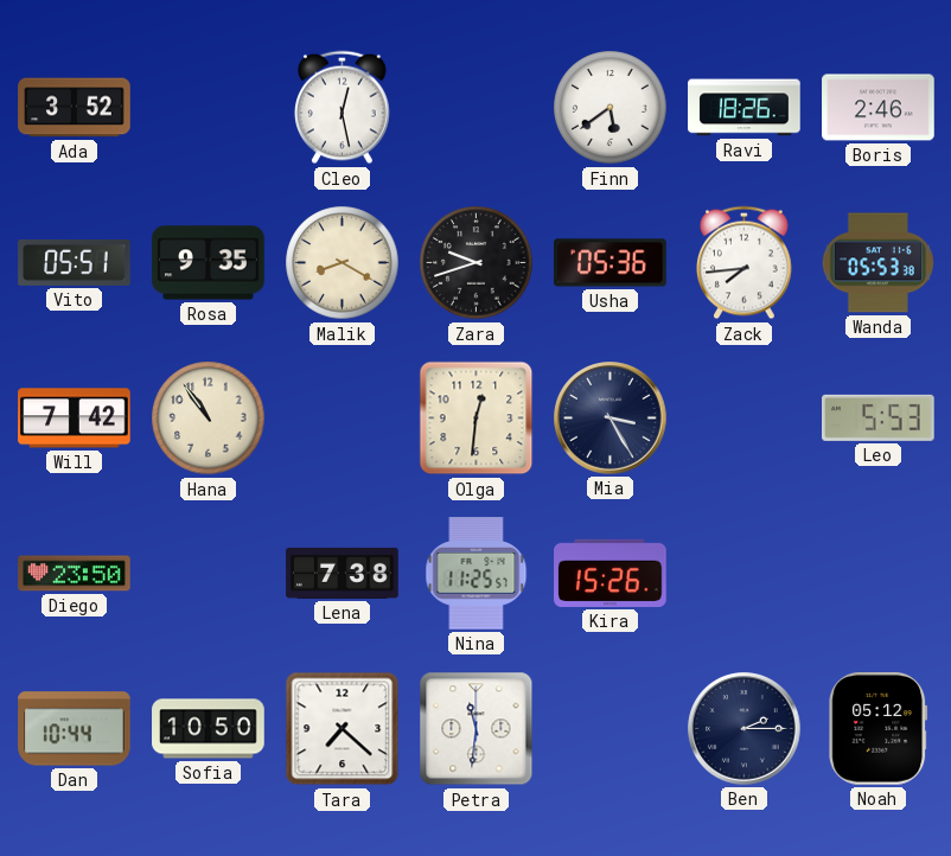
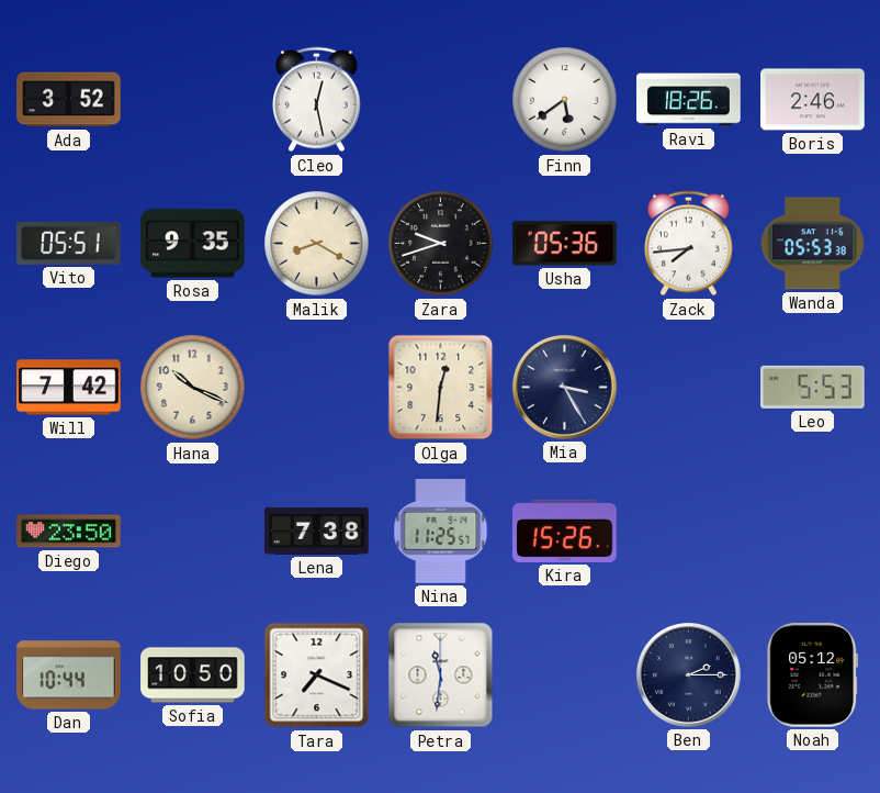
Hana: 10:54 -> 10:19 (193, 388)
Tara: 7:22 -> 7:19 (317, 675)
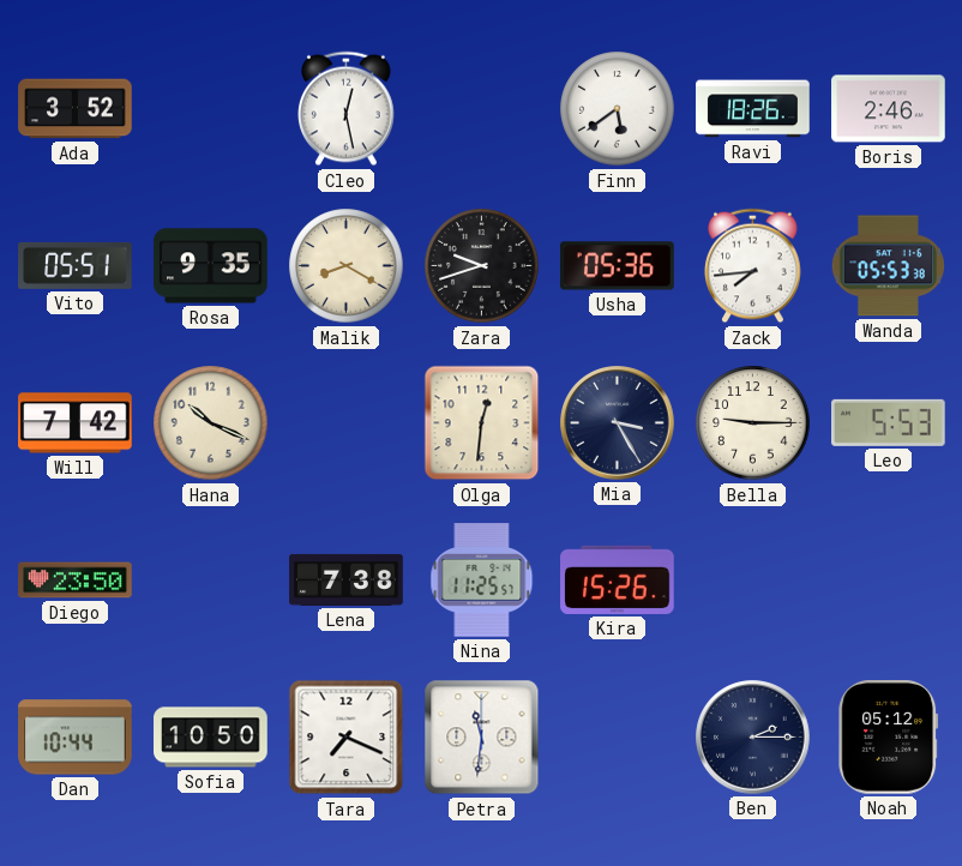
Bella: none -> 9:15 (753, 423)
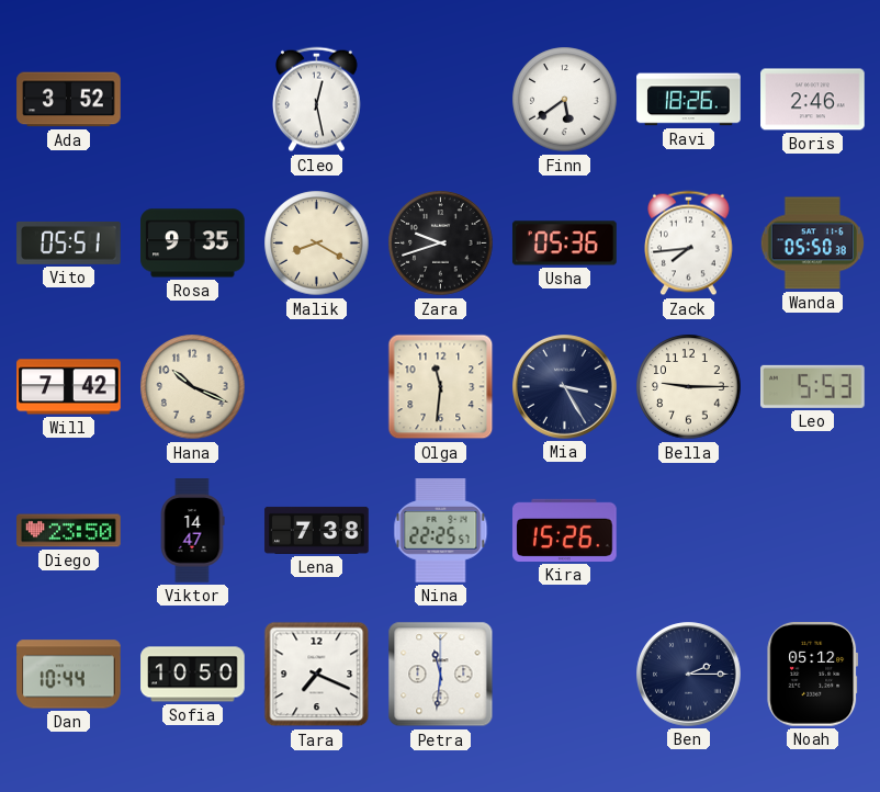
Wanda: 05:53 -> 05:50 (812, 244)
Olga: 12:31 -> 11:31 (441, 387)
Viktor: none -> 14:47 (192, 531)
Nina: 11:25 -> 22:25 (441, 531)
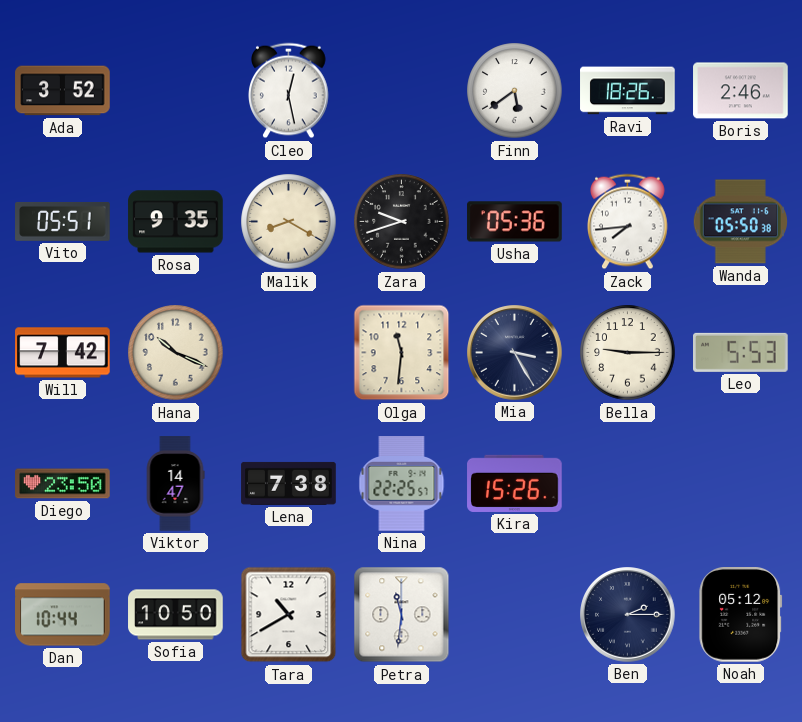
Tara: 7:19 -> 10:40 (289, 615)
